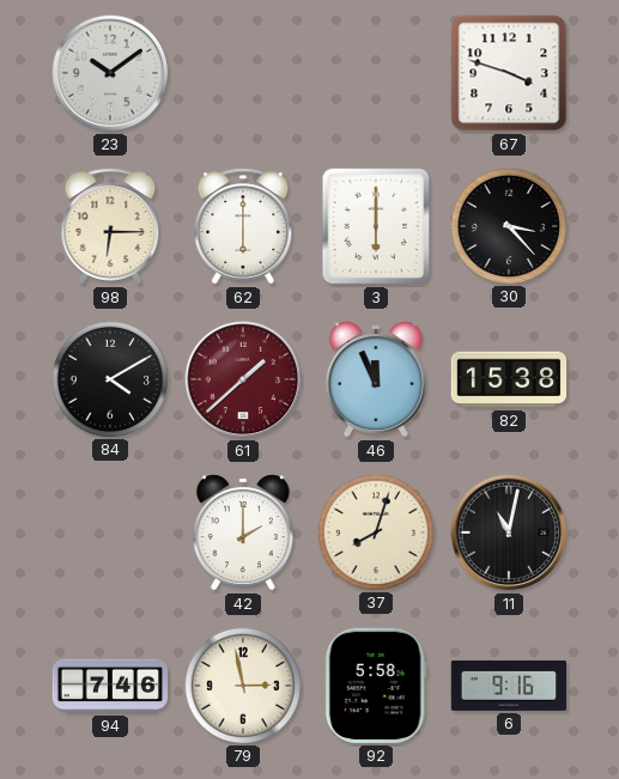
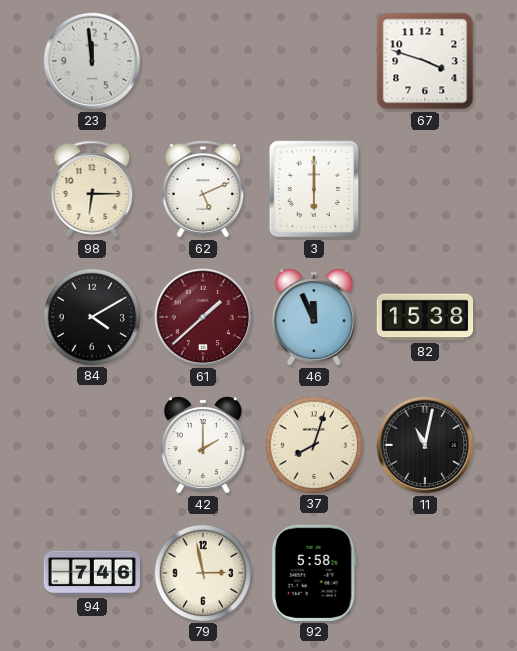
23: 10:09 -> 11:59 (92, 61)
62: 6:00 -> 5:11 (203, 189)
30: 3:23 -> none (508, 225)
6: 9:16 -> none (509, 686)
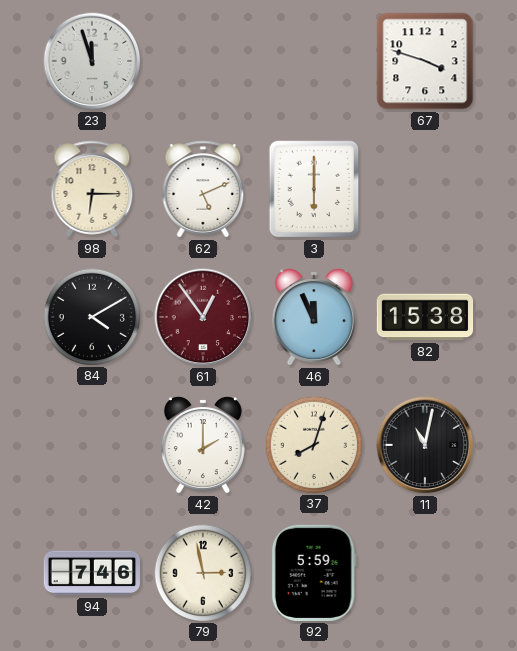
23: 11:59 -> 11:57 (92, 61)
61: 1:38 -> 12:54 (203, 317)
92: 5:58 -> 5:59 (314, 573)
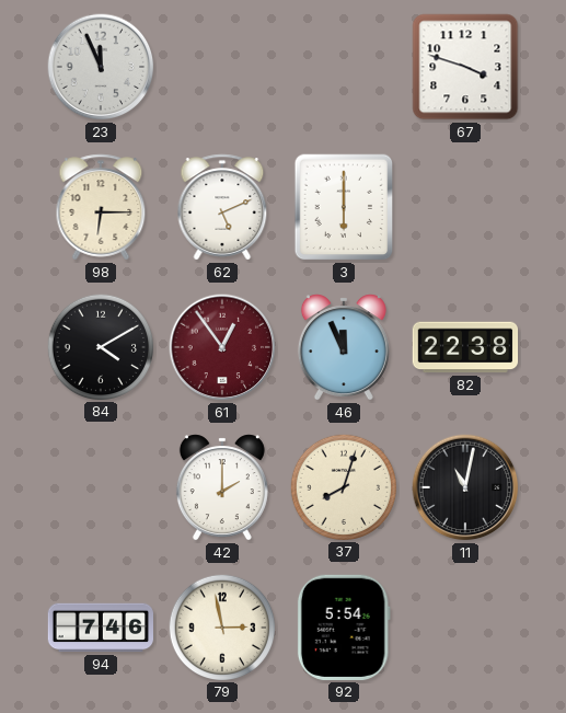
23: 11:57 -> 11:56 (101, 67)
82: 15:38 -> 22:38 (465, 347)
92: 5:59 -> 5:54 (344, 628)
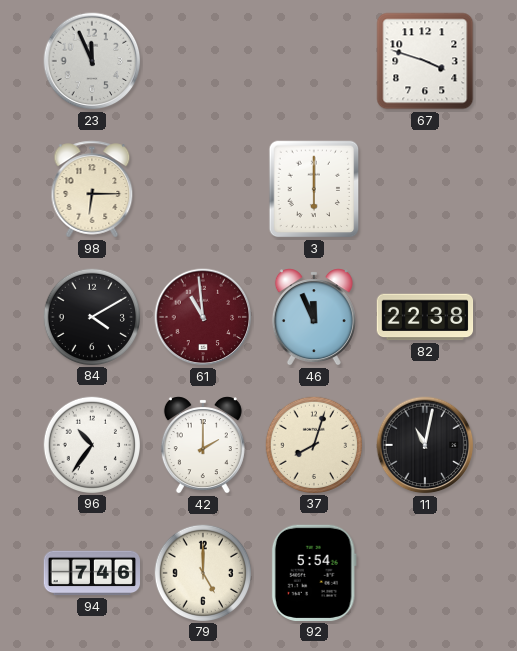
62: 5:11 -> none (222, 207)
61: 12:54 -> 10:59 (203, 317)
96: none -> 10:36 (91, 444)
79: 2:58 -> 5:00 (202, 572)
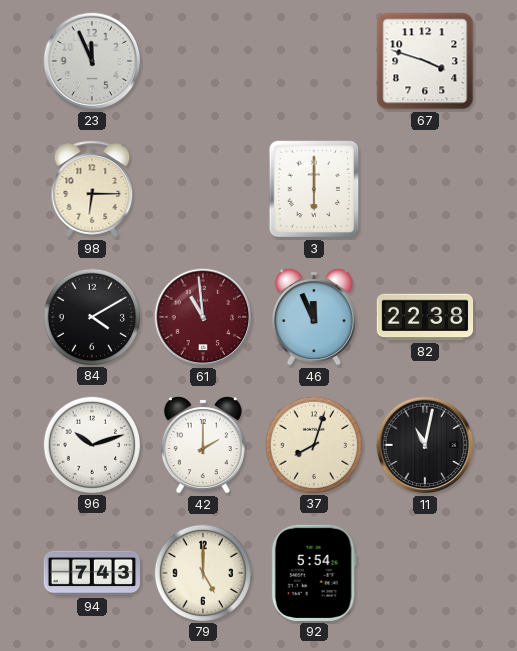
96: 10:36 -> 10:12 (91, 444)
94: 7:46 -> 7:43 (92, 573)
